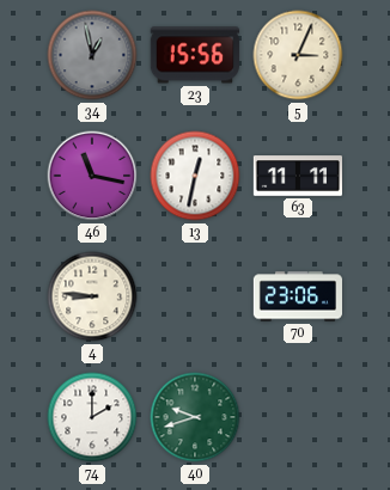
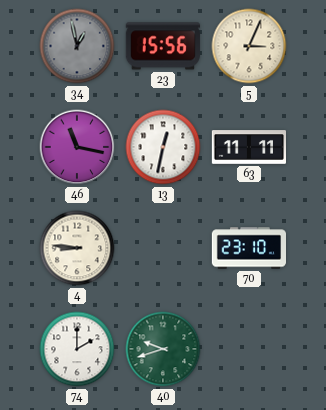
70: 23:06 -> 23:10 (248, 248)
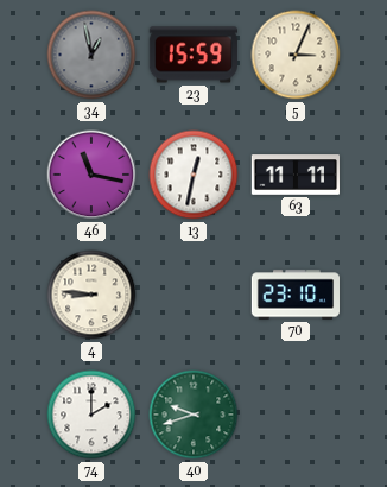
23: 15:56 -> 15:59 (193, 55)
